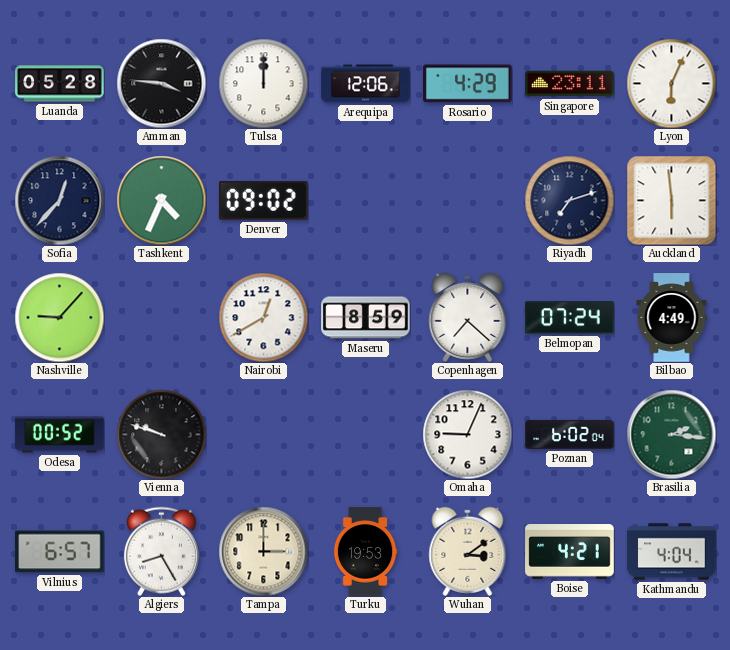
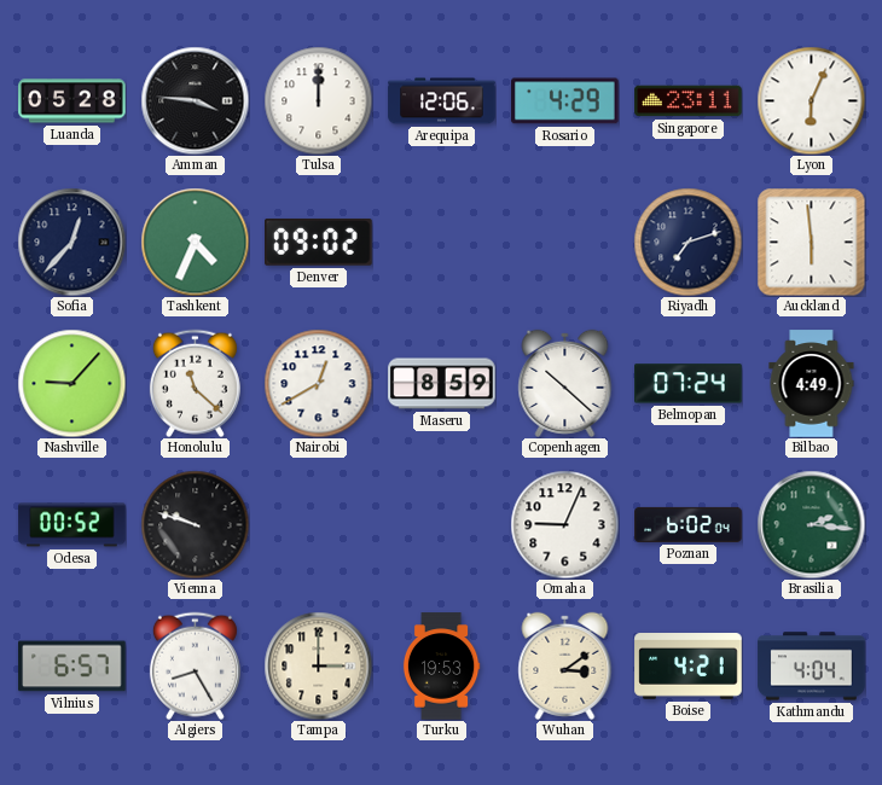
Honolulu: none -> 11:22 (195, 383)
Copenhagen: 7:22 -> 10:22 (565, 383)
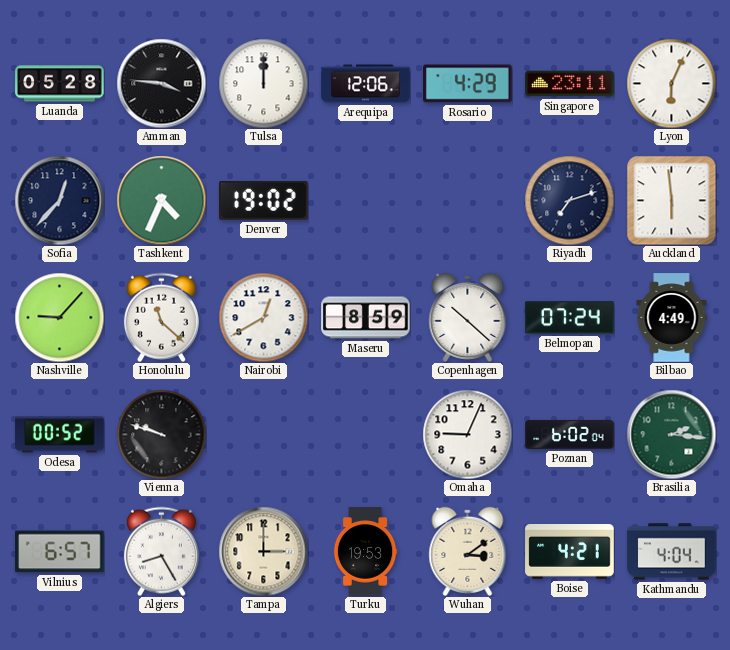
Denver: 09:02 -> 19:02 (264, 201)
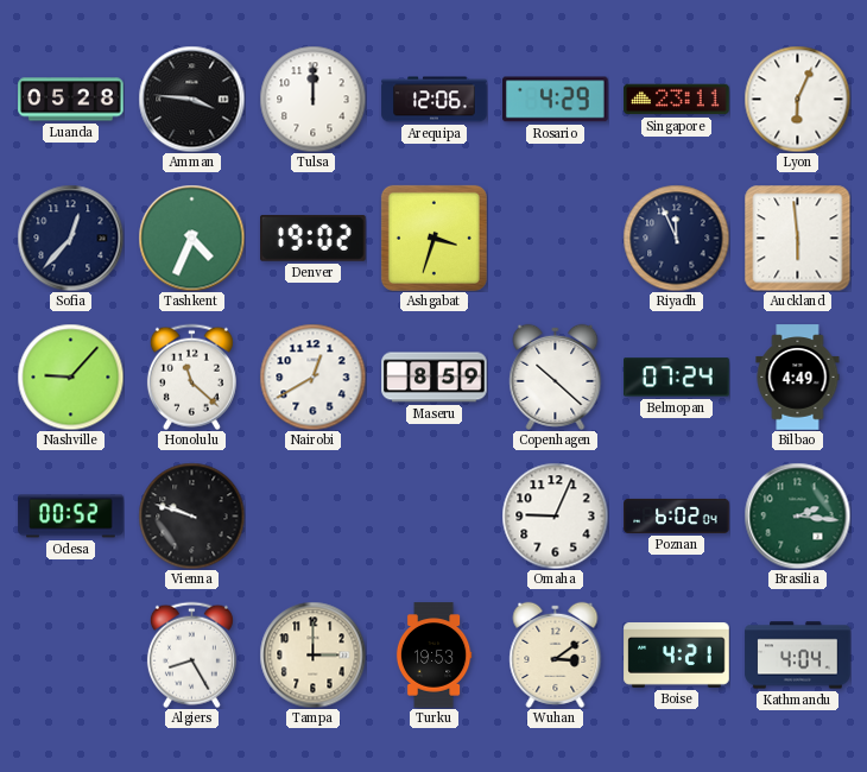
Ashgabat: none -> 3:33 (433, 238)
Riyadh: 7:12 -> 11:56 (676, 238)
Vilnius: 6:57 -> none (60, 552)
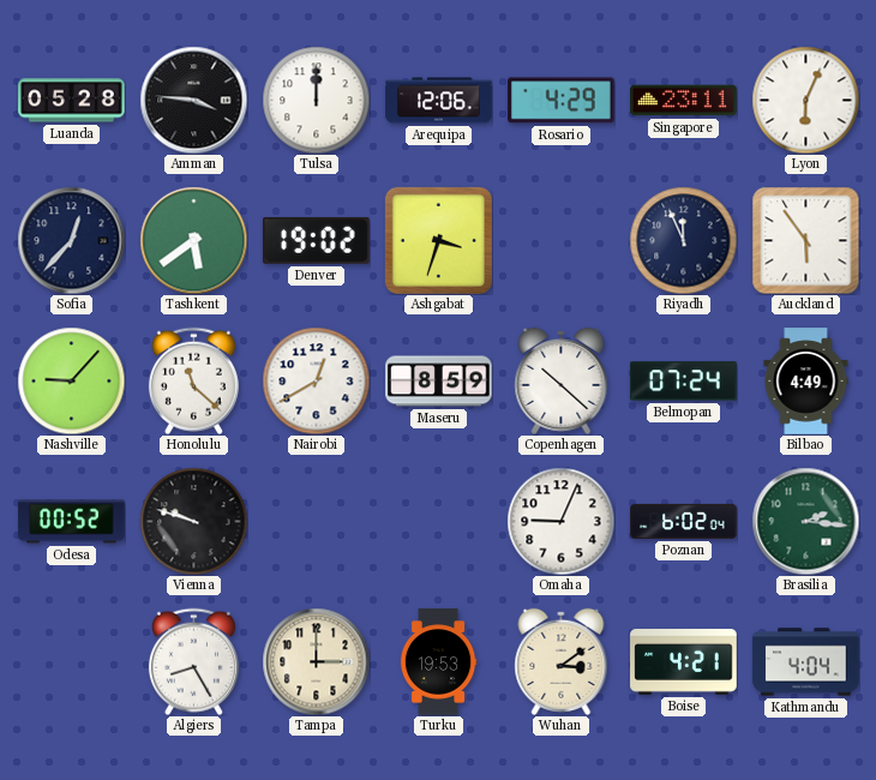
Tashkent: 4:34 -> 5:39 (193, 240)
Auckland: 5:59 -> 5:54 (805, 240)
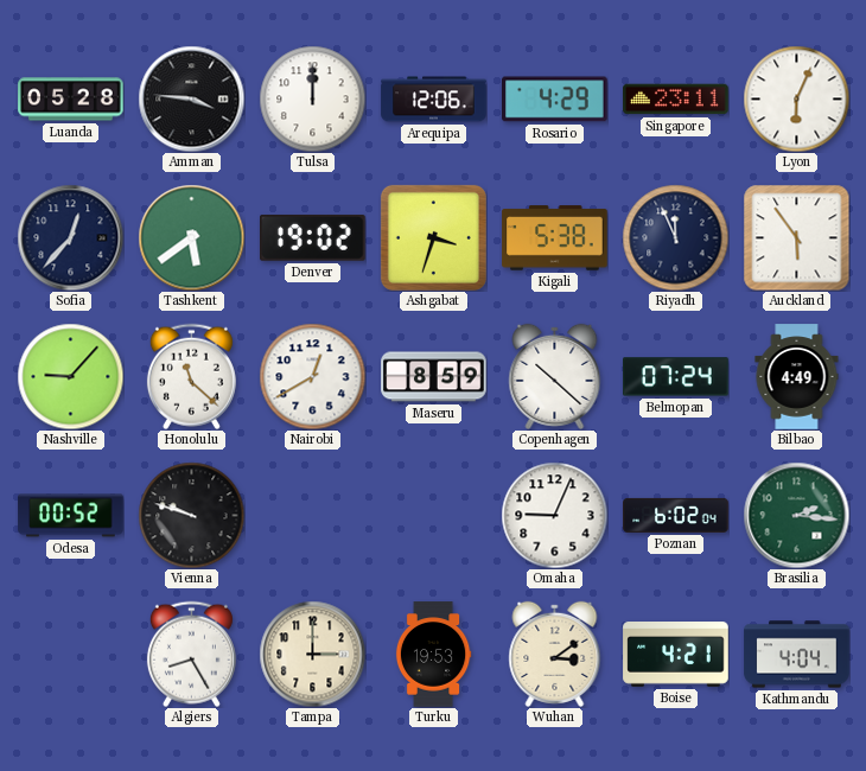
Kigali: none -> 5:38 (555, 238)
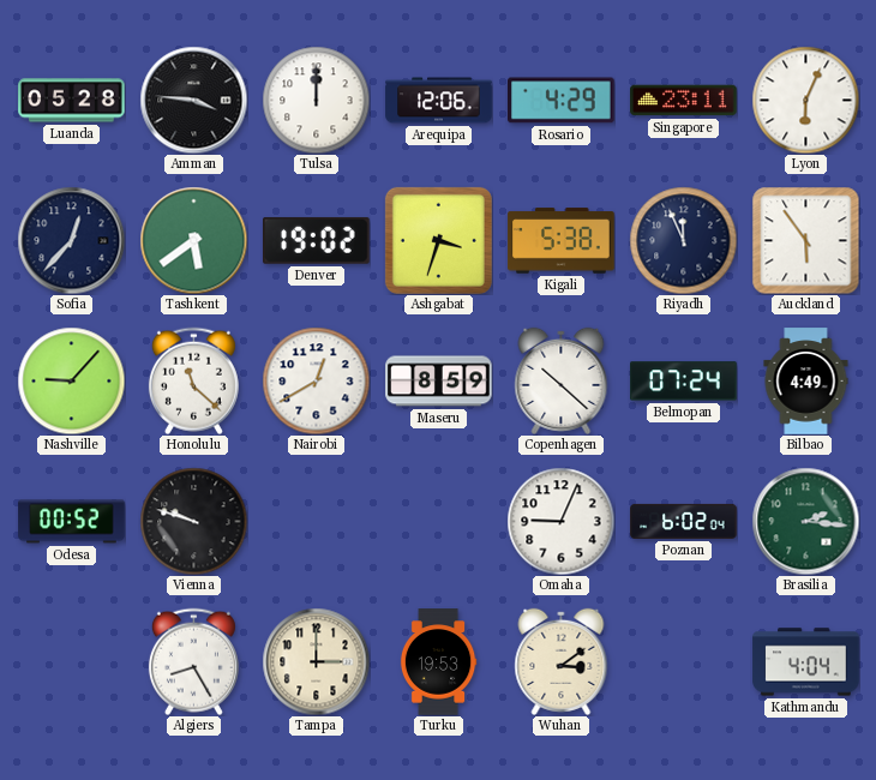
Boise: 4:21 -> none (676, 655)
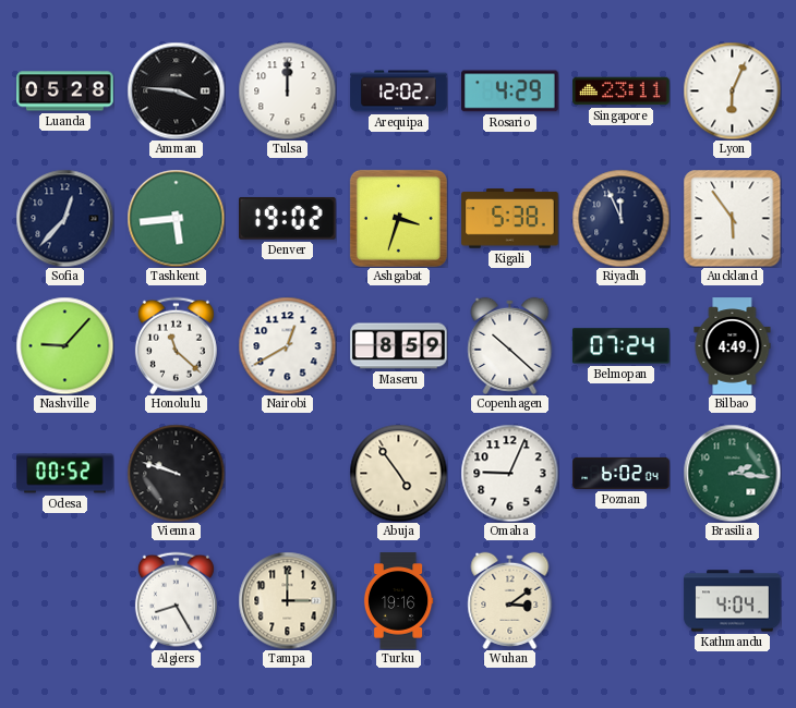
Arequipa: 12:06 -> 12:02 (399, 91)
Tashkent: 5:39 -> 5:44 (176, 218)
Abuja: none -> 4:54 (398, 473)
Turku: 19:53 -> 19:16 (398, 601)
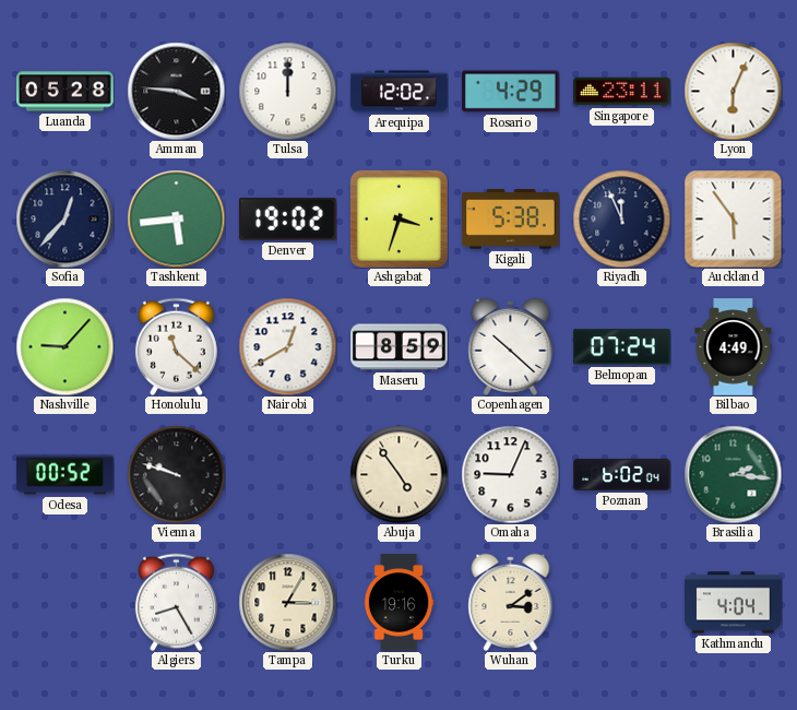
Tampa: 3:00 -> 3:05 (287, 602)
